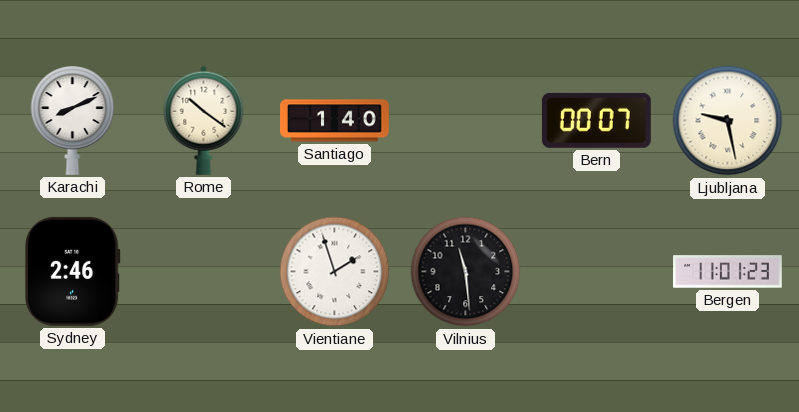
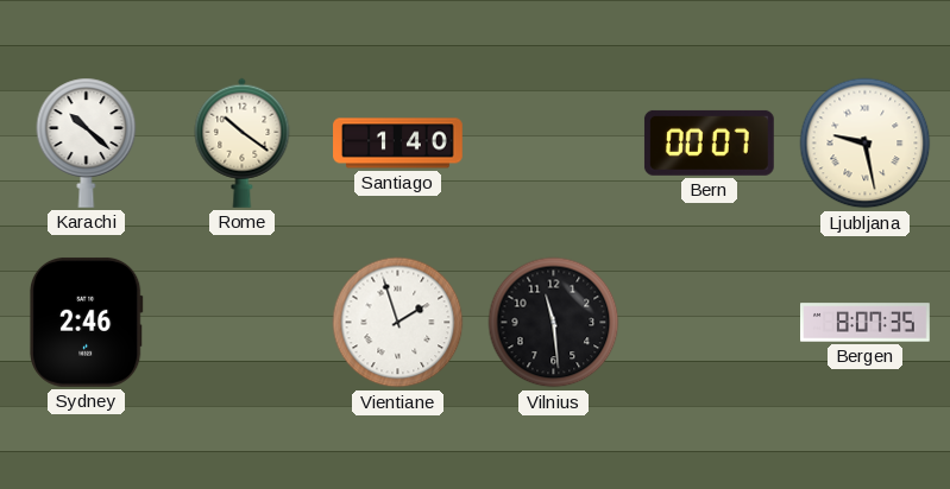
Karachi: 8:11 -> 10:22 (87, 142)
Bergen: 11:01 -> 8:07 (866, 323)
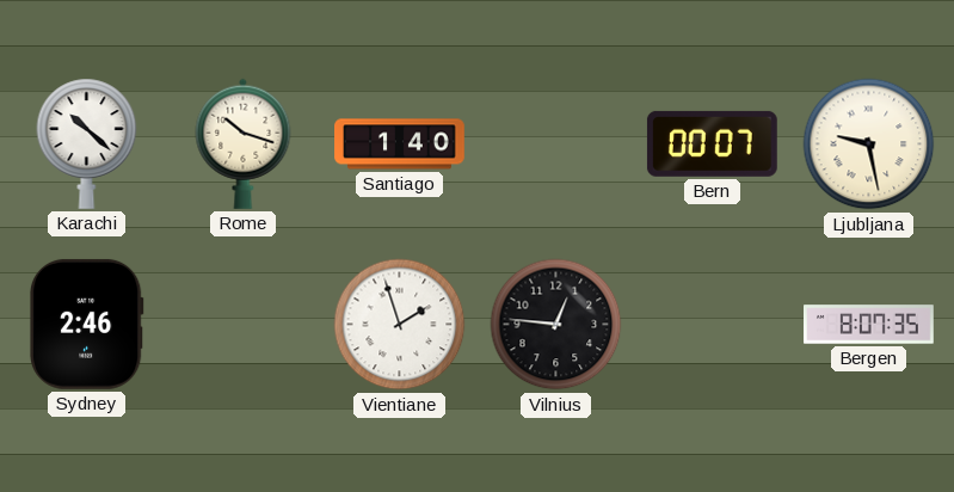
Rome: 10:21 -> 10:18 (244, 143)
Vilnius: 11:29 -> 12:46 (556, 325)
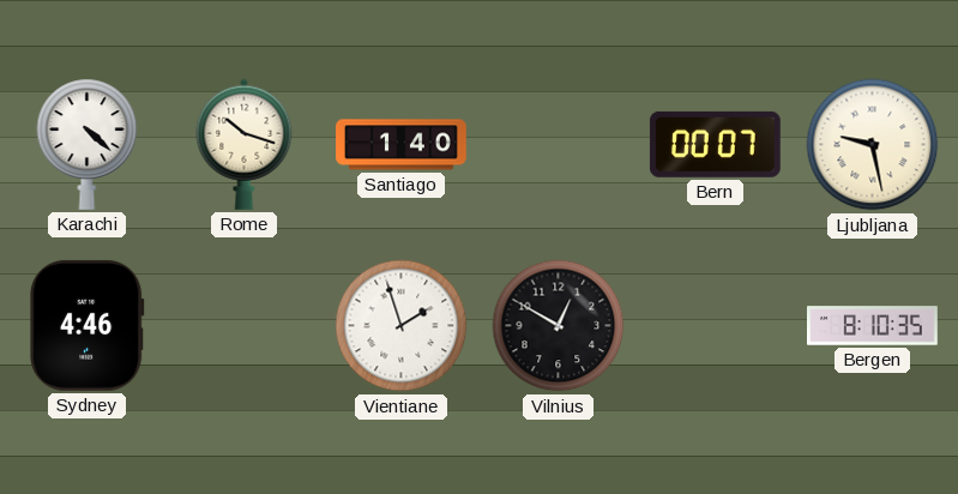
Karachi: 10:22 -> 4:22 (88, 144)
Sydney: 2:46 -> 4:46 (86, 325)
Vilnius: 12:46 -> 12:50 (559, 326)
Bergen: 8:07 -> 8:10 (873, 326)
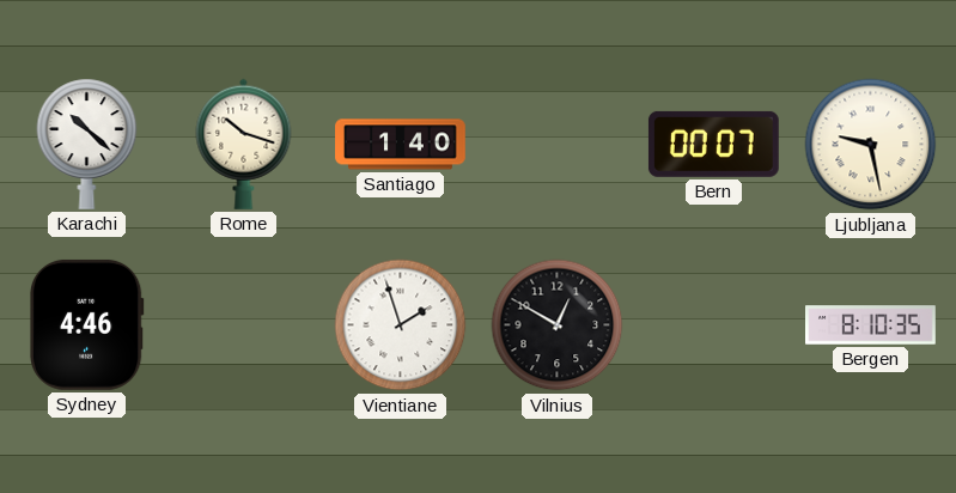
Karachi: 4:22 -> 10:22 (87, 144)
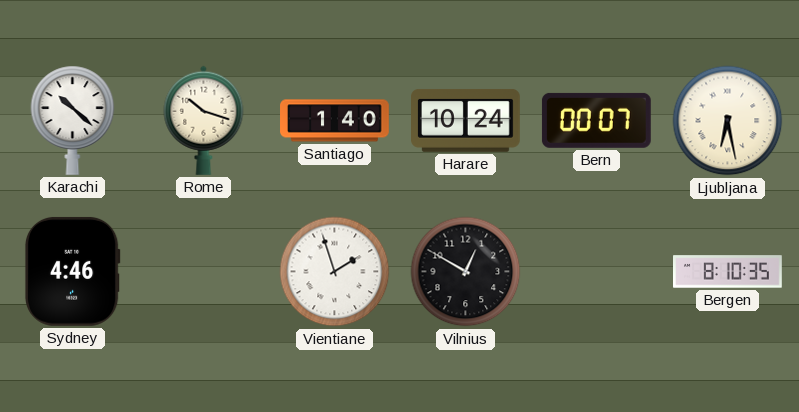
Harare: none -> 10:24 (466, 120)
Ljubljana: 9:28 -> 6:28 (728, 121)
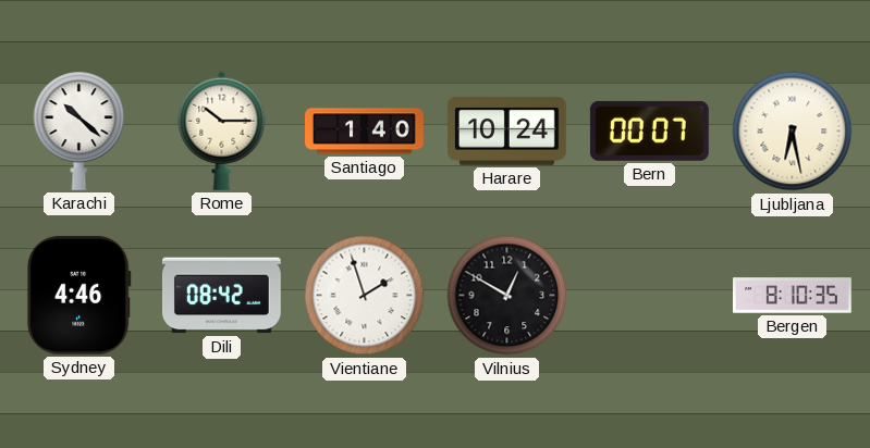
Rome: 10:18 -> 10:15 (222, 130)
Dili: none -> 08:42 (222, 296)
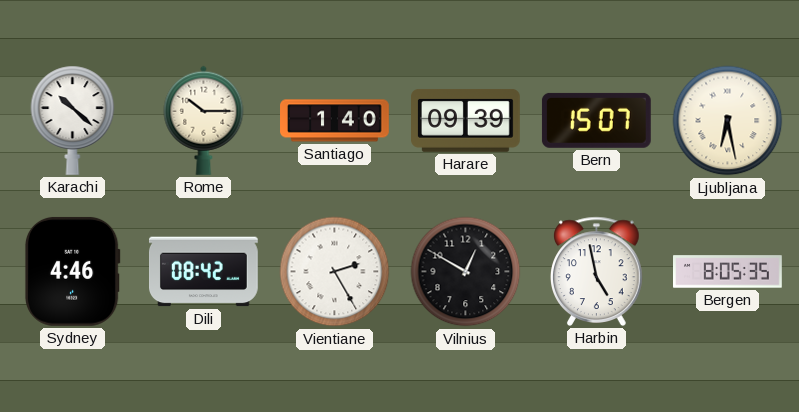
Harare: 10:24 -> 09:39 (466, 120)
Bern: 00:07 -> 15:07 (596, 120)
Vientiane: 1:57 -> 2:25 (335, 272)
Harbin: none -> 4:58 (597, 271)
Bergen: 8:10 -> 8:05 (728, 272)
